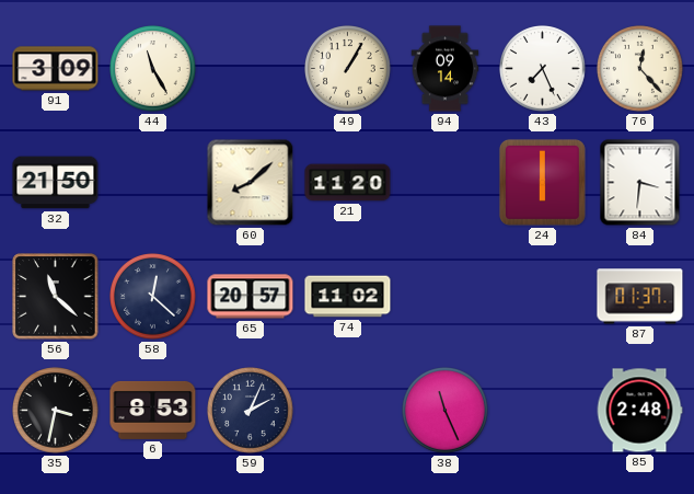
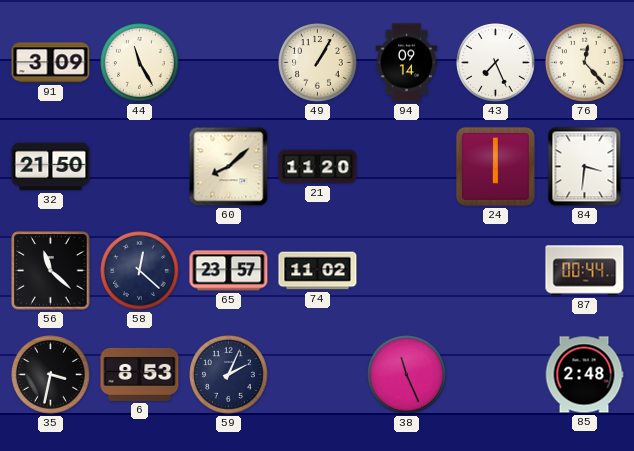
65: 20:57 -> 23:57 (229, 271)
87: 01:37 -> 00:44 (585, 271)
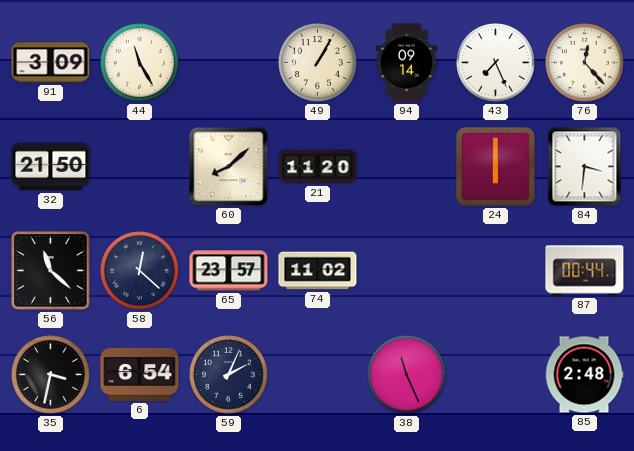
6: 8:53 -> 6:54 (140, 374)
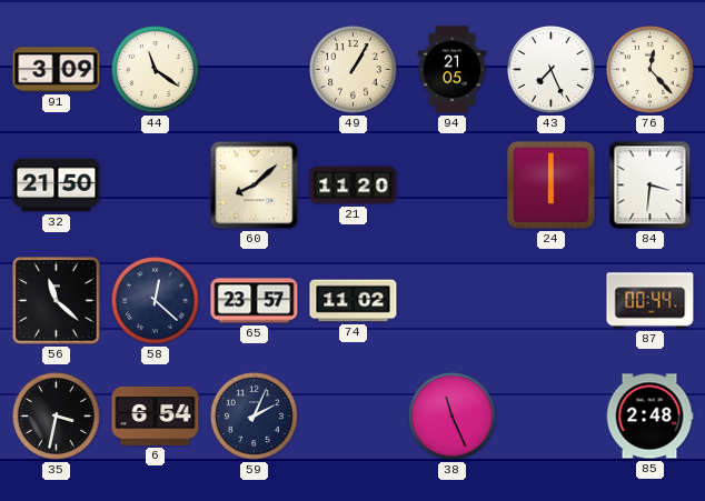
44: 11:25 -> 11:21 (156, 70)
94: 09:14 -> 21:05 (453, 70)
